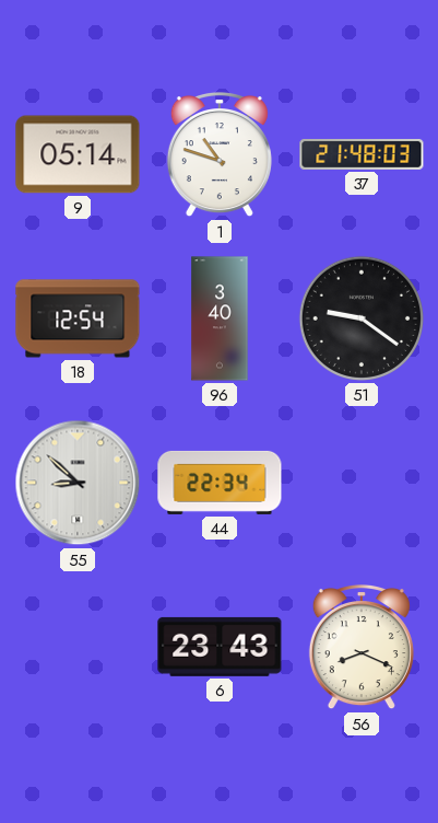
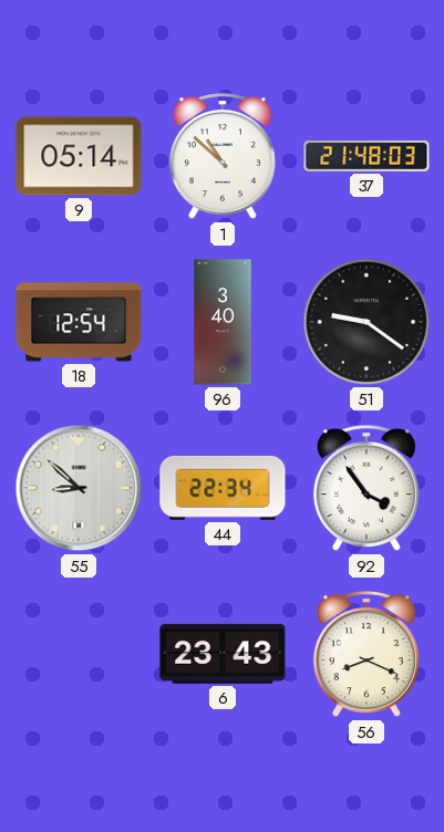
1: 10:48 -> 10:52 (223, 157)
92: none -> 3:54 (366, 489)
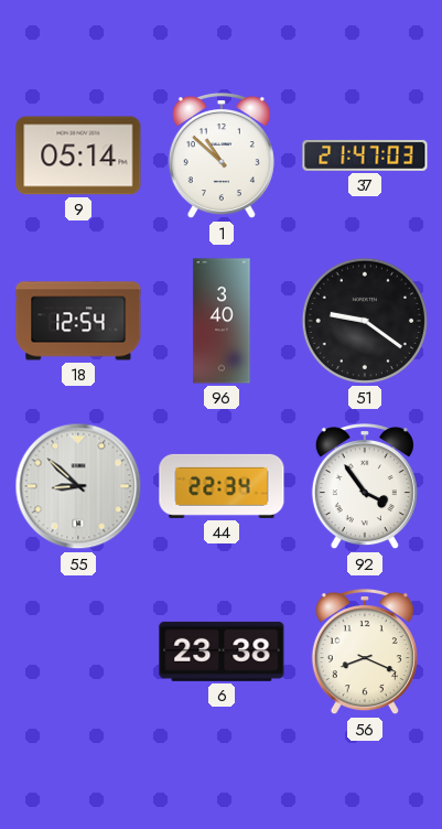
37: 21:48 -> 21:47 (365, 155)
6: 23:43 -> 23:38 (222, 652)
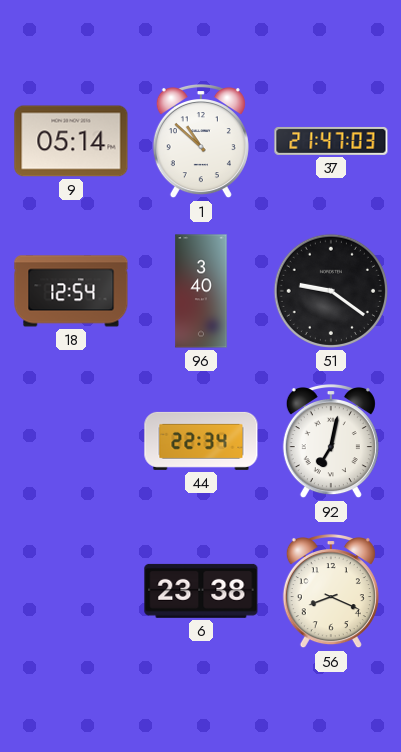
55: 8:52 -> none (78, 486)
92: 3:54 -> 7:02 (331, 442)
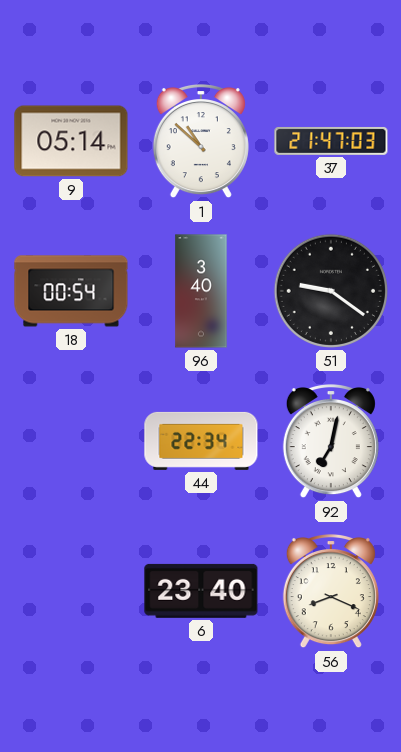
18: 12:54 -> 00:54 (71, 291)
6: 23:38 -> 23:40 (201, 591)
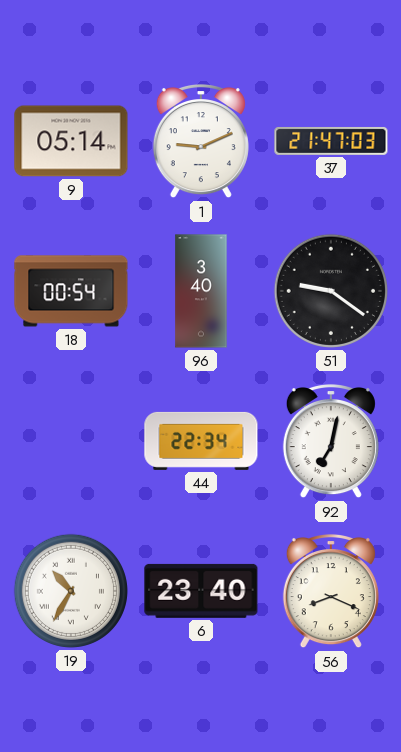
1: 10:52 -> 9:11 (201, 142)
19: none -> 10:35 (71, 591)
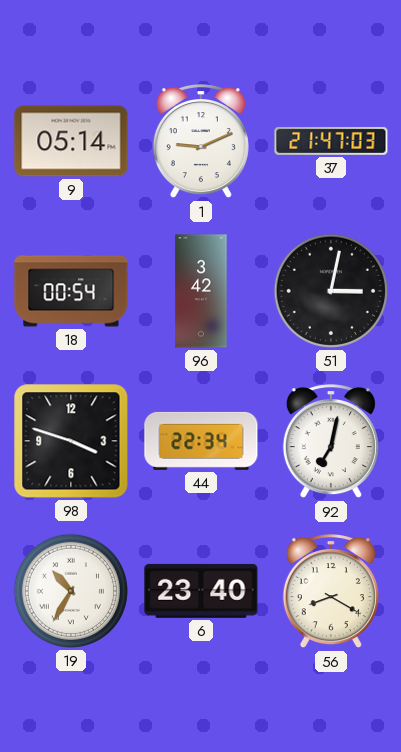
96: 3:40 -> 3:42 (201, 291)
51: 9:21 -> 3:02 (331, 291)
98: none -> 3:48 (71, 441)
56: 8:19 -> 8:20 (331, 592)
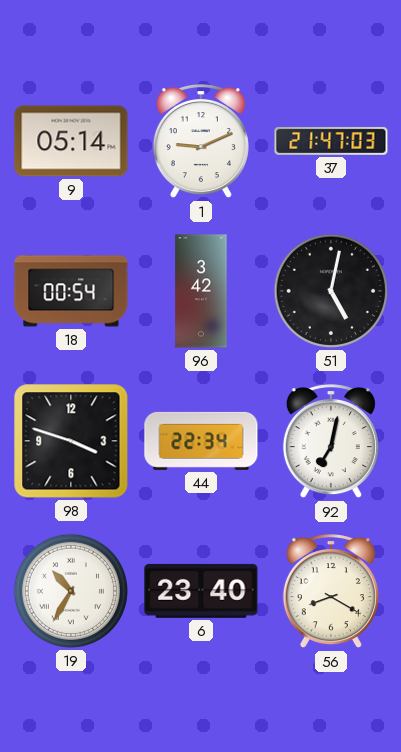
51: 3:02 -> 5:02 (331, 291)
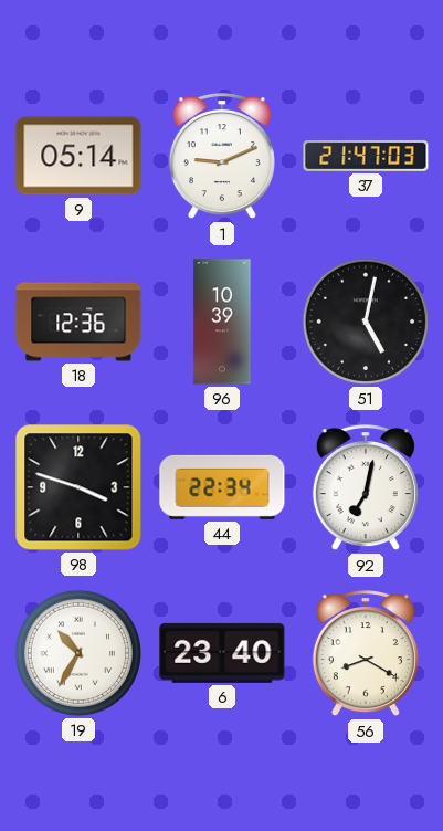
18: 00:54 -> 12:36 (78, 322)
96: 3:42 -> 10:39 (222, 322)
